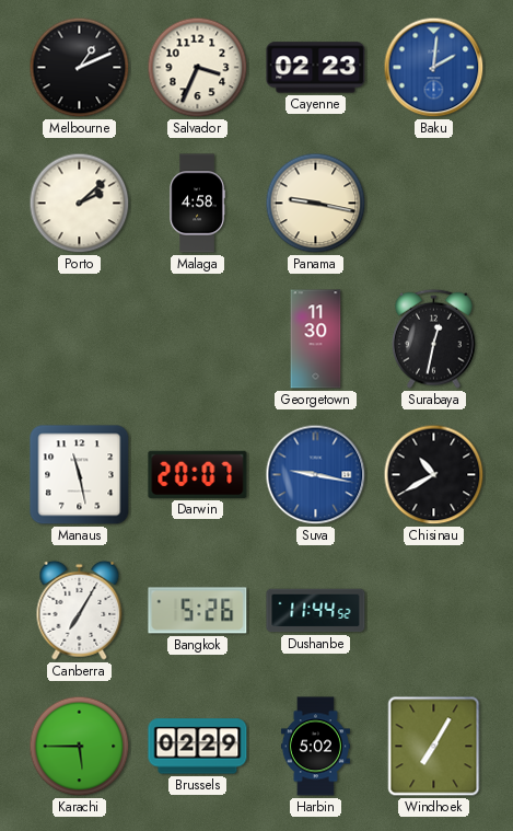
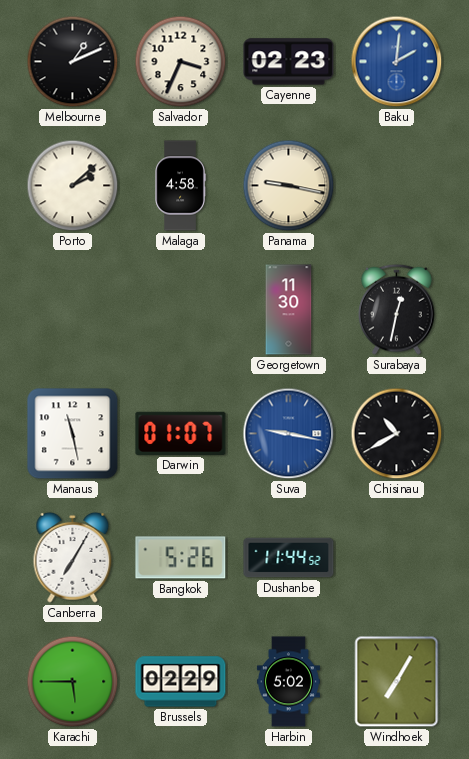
Darwin: 20:07 -> 01:07 (181, 433)
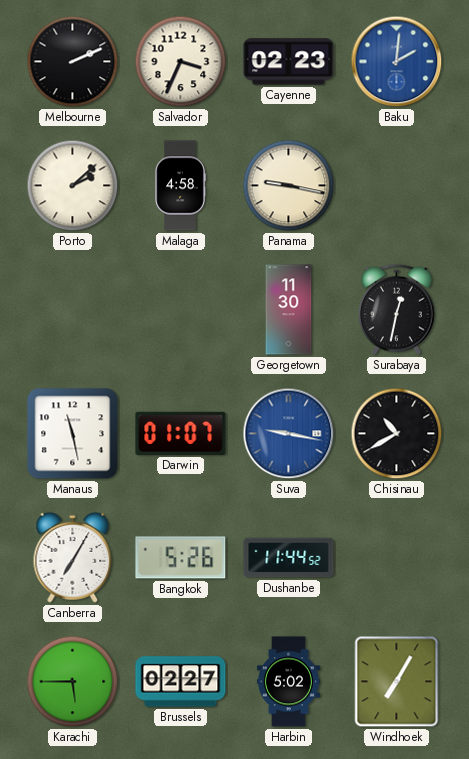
Melbourne: 1:11 -> 2:11 (73, 62)
Brussels: 02:29 -> 02:27 (181, 682)
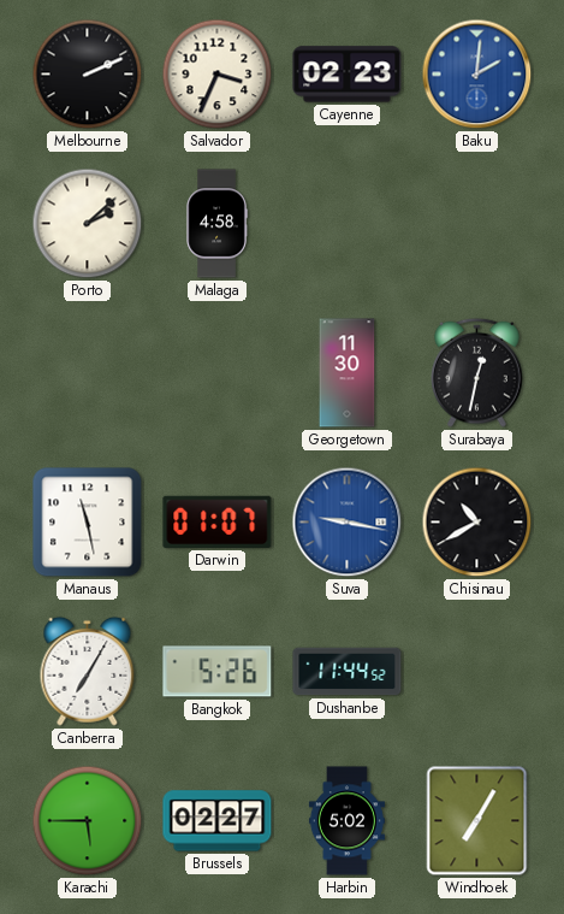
Panama: 9:17 -> none (289, 186)
